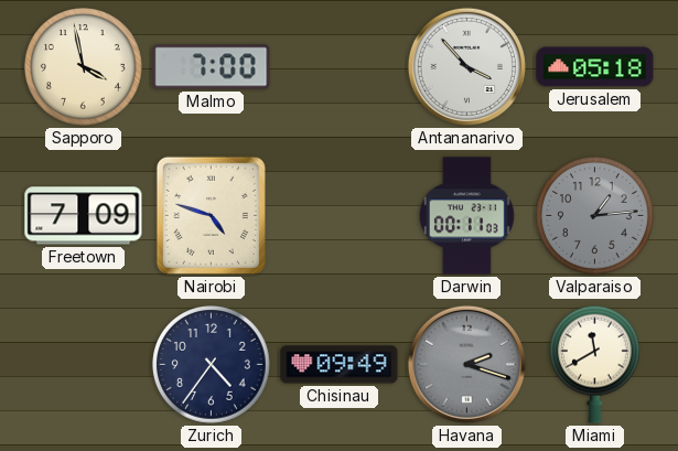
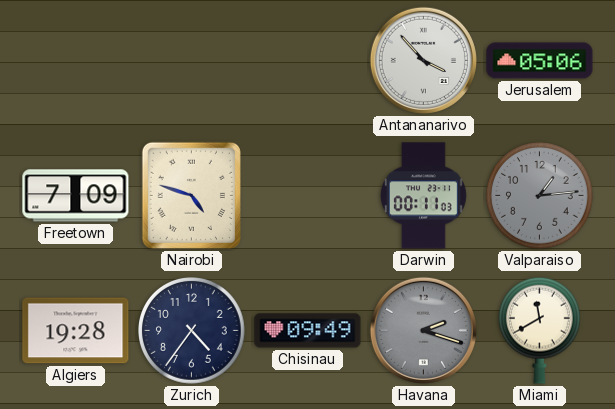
Sapporo: 3:58 -> none (84, 67)
Malmo: 7:00 -> none (212, 67)
Jerusalem: 05:18 -> 05:06 (540, 61)
Algiers: none -> 19:28 (76, 331)
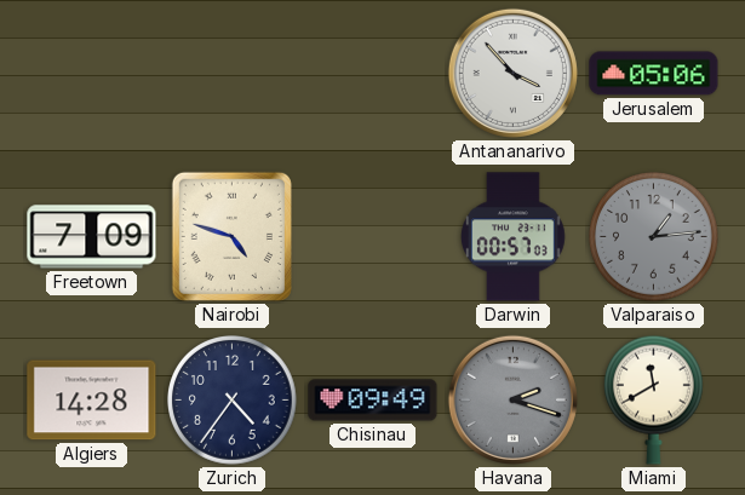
Darwin: 00:11 -> 00:57 (512, 237)
Algiers: 19:28 -> 14:28 (92, 401)
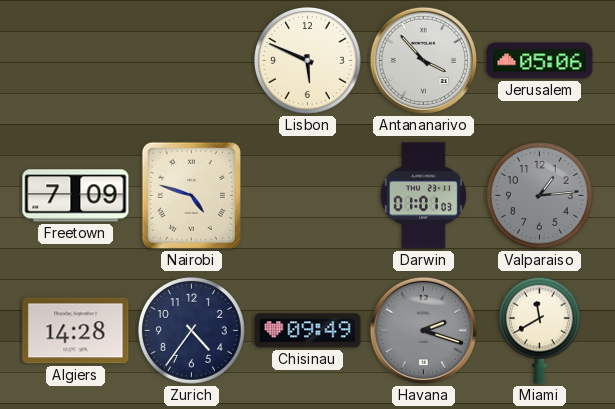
Lisbon: none -> 5:49 (308, 61)
Darwin: 00:57 -> 01:01 (423, 196)
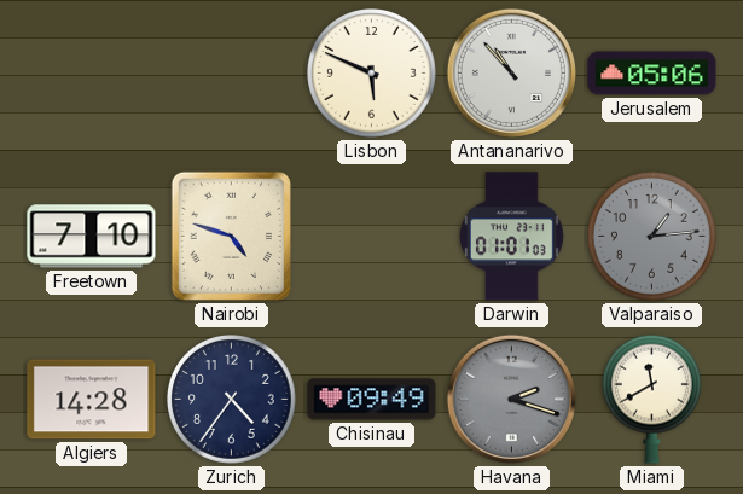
Antananarivo: 3:53 -> 10:53 (511, 72)
Freetown: 7:09 -> 7:10 (92, 237)
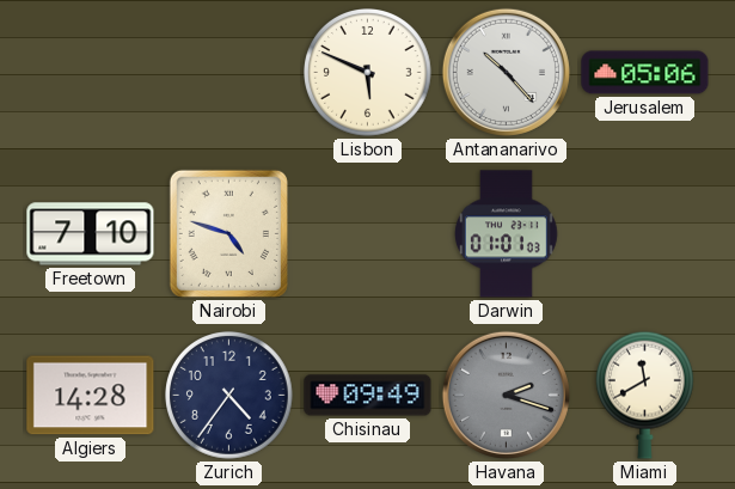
Antananarivo: 10:53 -> 10:23 (506, 72)
Valparaiso: 1:14 -> none (652, 237)
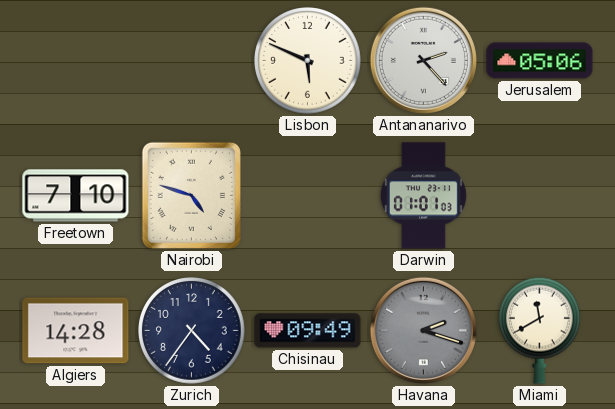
Antananarivo: 10:23 -> 2:23 (423, 60)
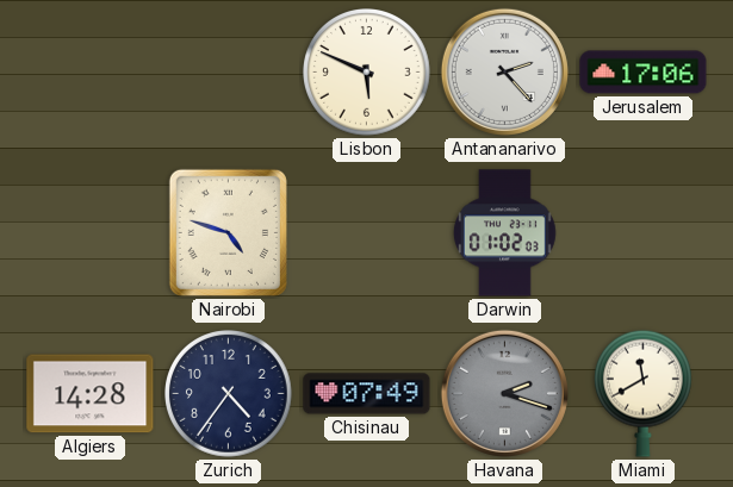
Jerusalem: 05:06 -> 17:06 (644, 73)
Freetown: 7:10 -> none (76, 196)
Darwin: 01:01 -> 01:02 (504, 233)
Chisinau: 09:49 -> 07:49 (367, 394)
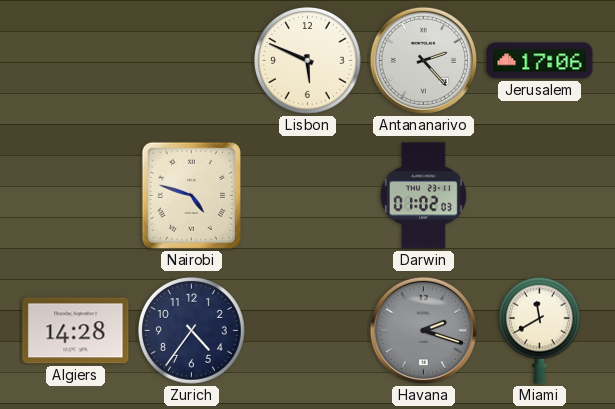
Chisinau: 07:49 -> none (367, 394)
